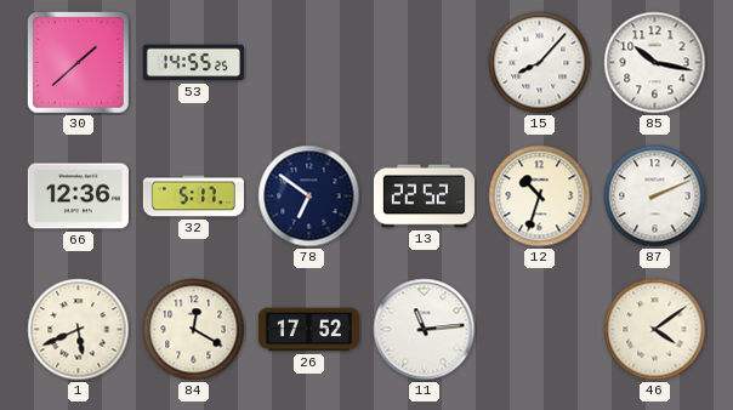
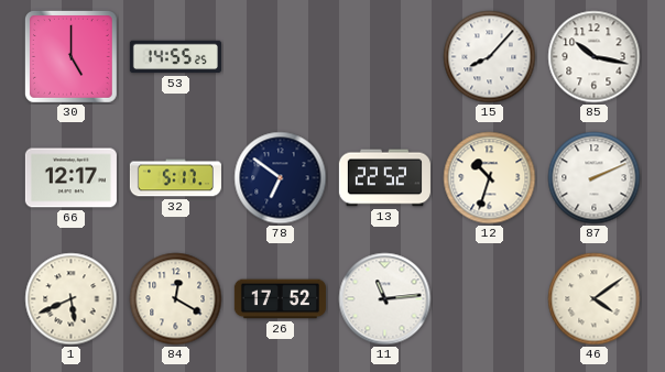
30: 1:38 -> 5:00 (72, 57)
66: 12:36 -> 12:17 (70, 178)
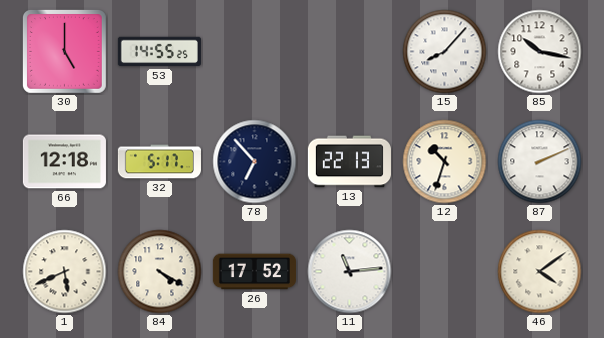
66: 12:17 -> 12:18 (64, 162)
78: 6:51 -> 6:53 (255, 162)
13: 22:52 -> 22:13 (349, 162)
84: 12:20 -> 4:20 (160, 272)
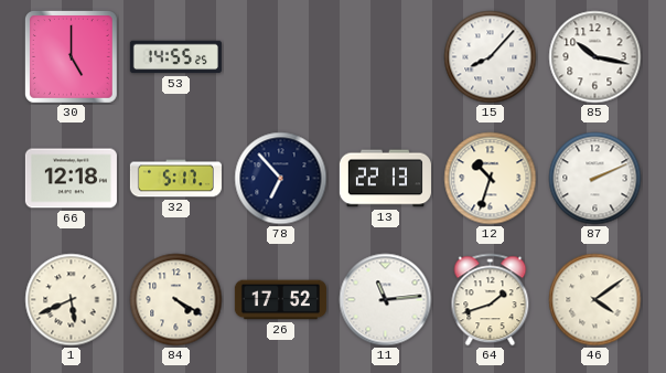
64: none -> 1:42 (491, 300)
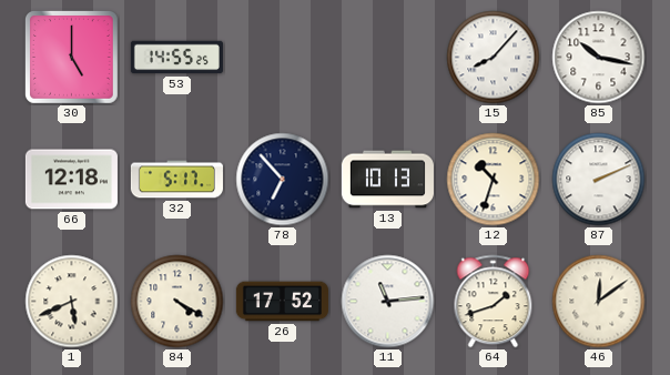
13: 22:13 -> 10:13 (387, 180)
46: 4:09 -> 12:09 (599, 302)
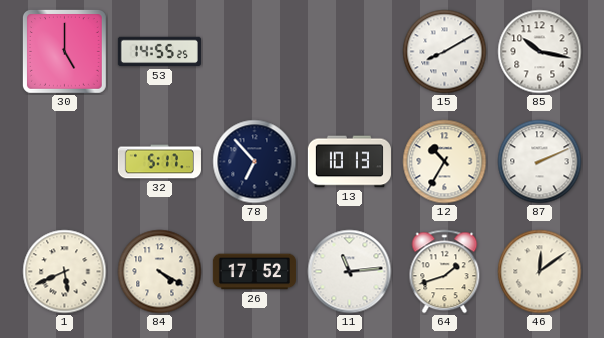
15: 8:07 -> 8:10 (445, 52)
66: 12:18 -> none (71, 180)
12: 10:33 -> 10:35 (445, 162)
